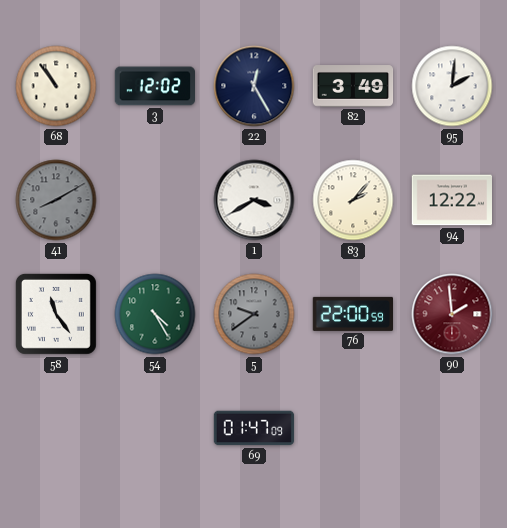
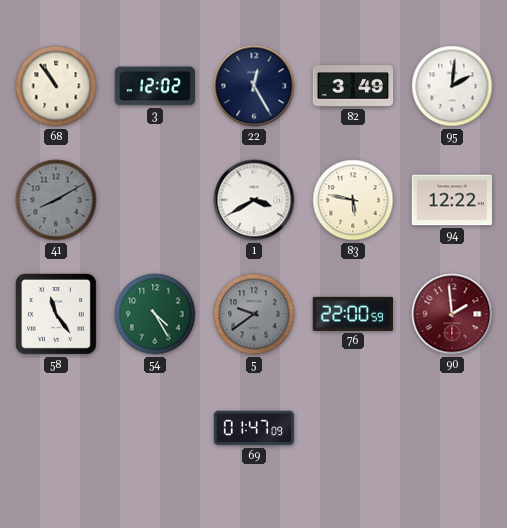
83: 2:07 -> 5:47 (353, 200)
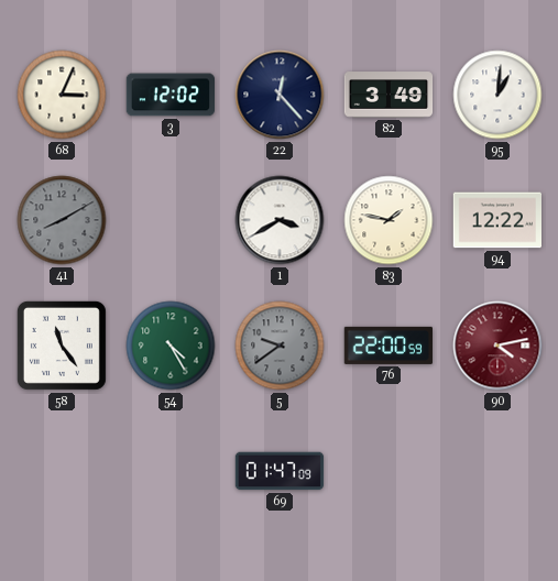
68: 10:54 -> 3:04 (62, 95)
22: 12:25 -> 12:23 (280, 95)
95: 2:01 -> 1:01 (497, 95)
83: 5:47 -> 1:47 (389, 220)
90: 1:59 -> 4:13 (497, 346)
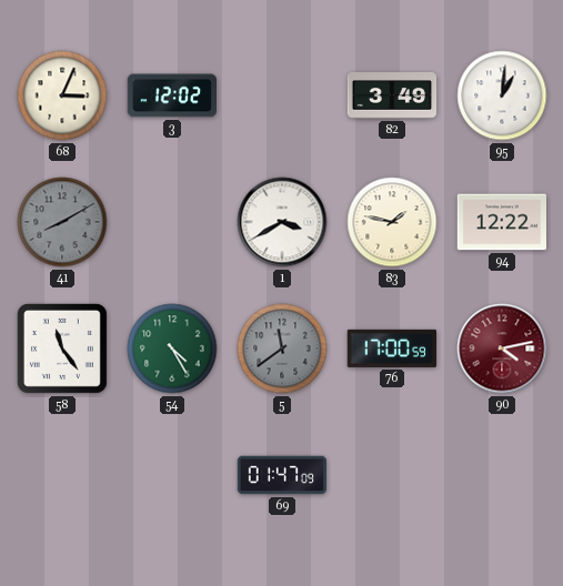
22: 12:23 -> none (280, 95)
5: 9:39 -> 11:39 (282, 348)
76: 22:00 -> 17:00 (391, 348)
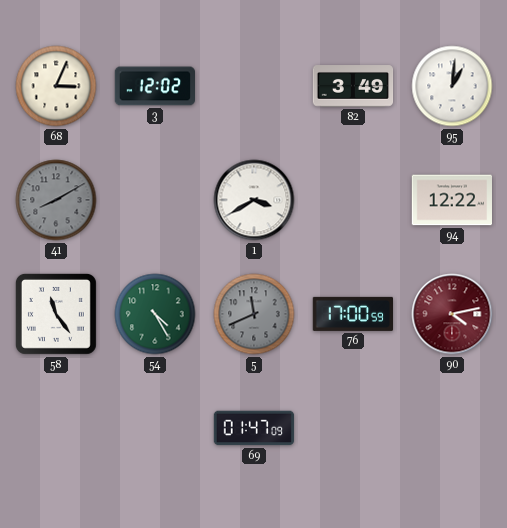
83: 1:47 -> none (392, 222)
5: 11:39 -> 11:41 (254, 314)
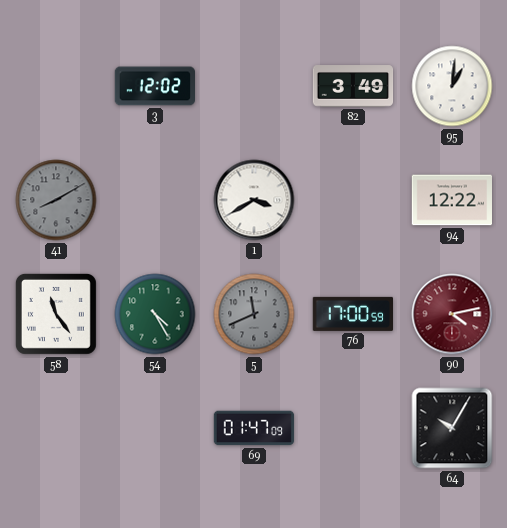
68: 3:04 -> none (56, 86)
64: none -> 10:05 (452, 428)
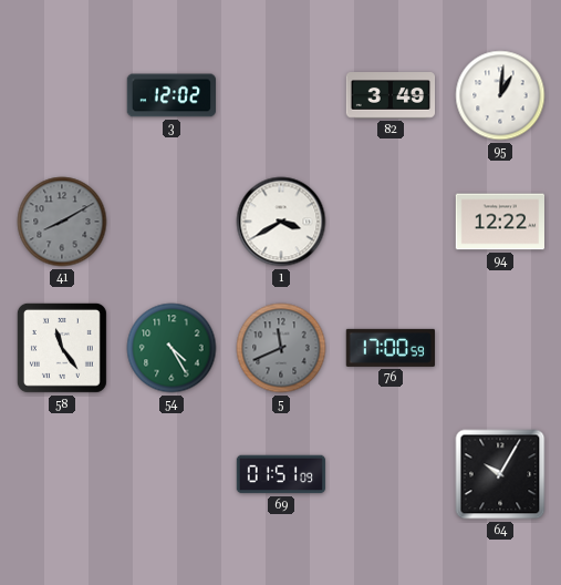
90: 4:13 -> none (452, 314)
69: 01:47 -> 01:51 (281, 474)
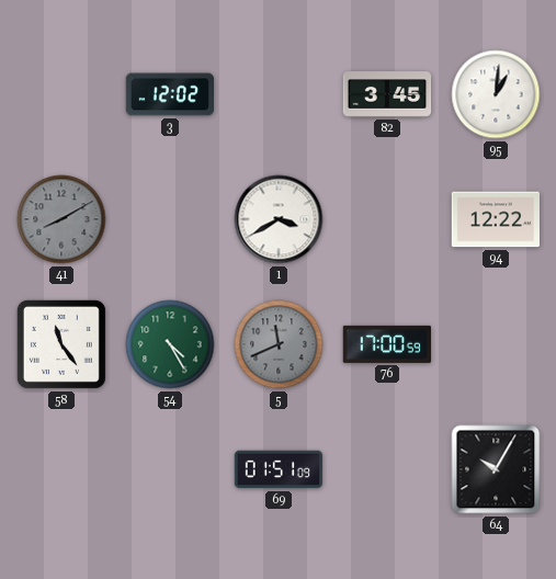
82: 3:49 -> 3:45 (387, 94)
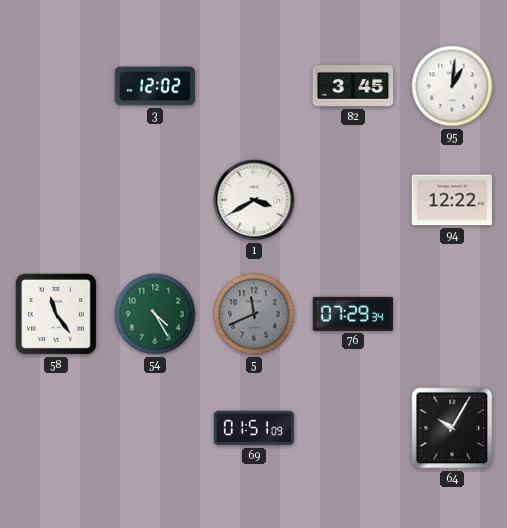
41: 8:10 -> none (61, 219)
76: 17:00 -> 07:29 (352, 314)
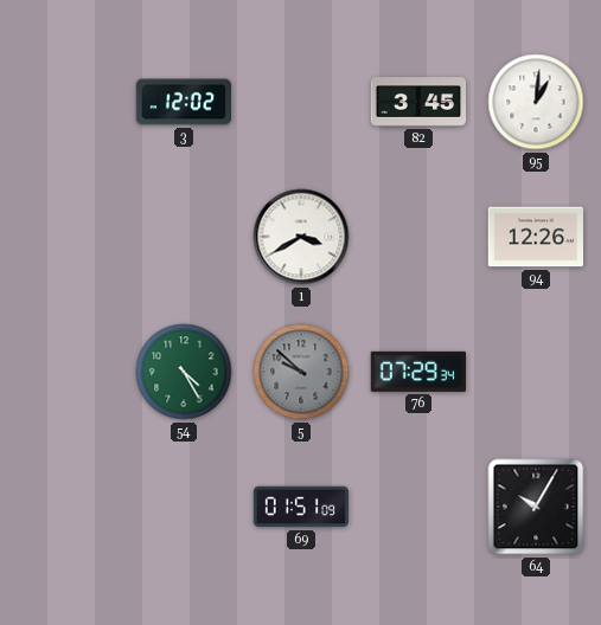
94: 12:22 -> 12:26 (535, 237)
58: 11:24 -> none (56, 314)
5: 11:41 -> 9:52 (301, 372)
